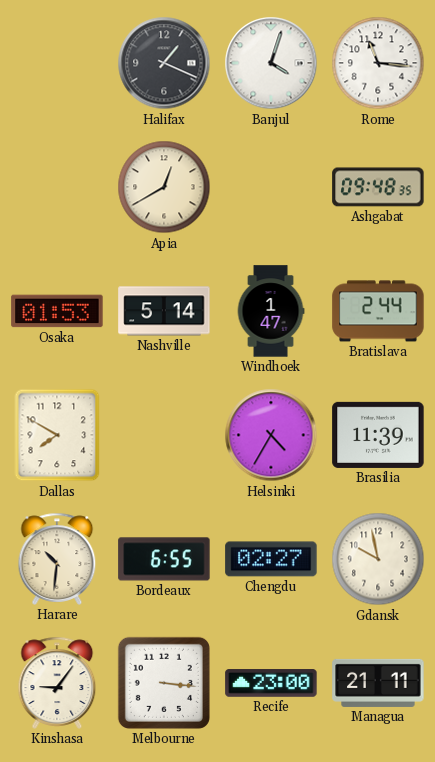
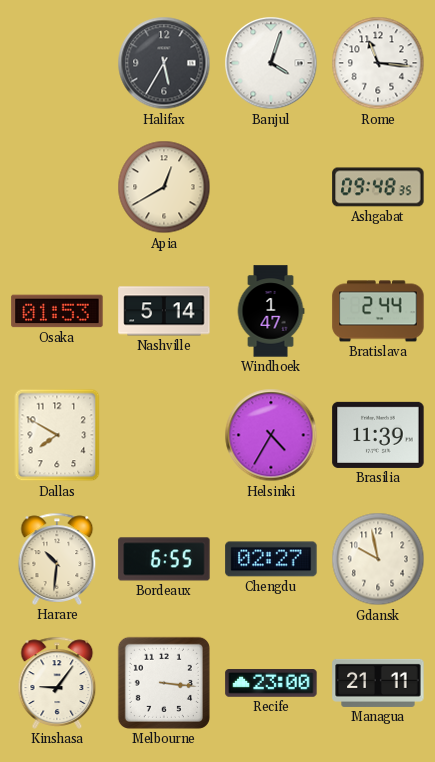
Halifax: 1:19 -> 5:35 (164, 63)
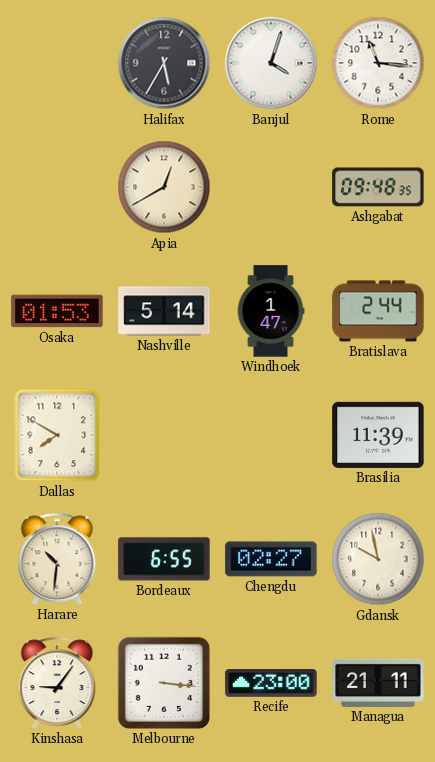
Helsinki: 4:35 -> none (271, 435)
